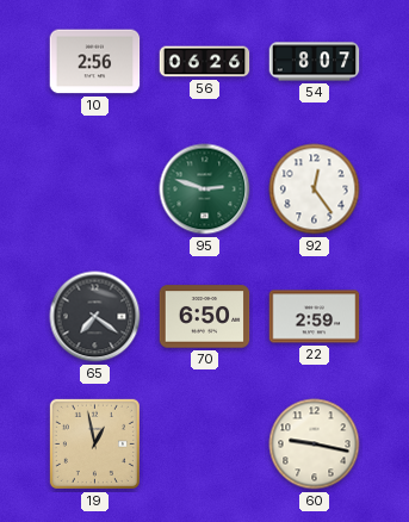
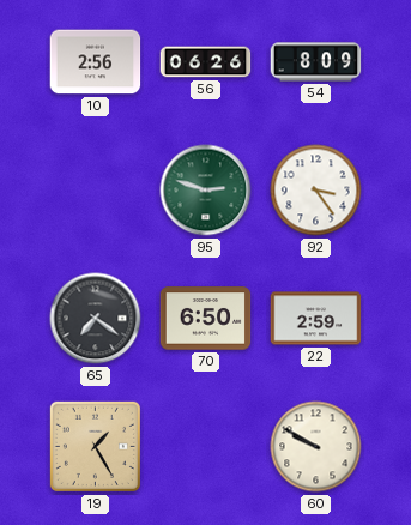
54: 8:07 -> 8:09 (316, 62)
92: 12:24 -> 3:24 (316, 191)
19: 12:58 -> 1:25 (95, 446)
60: 9:17 -> 9:50 (316, 447)
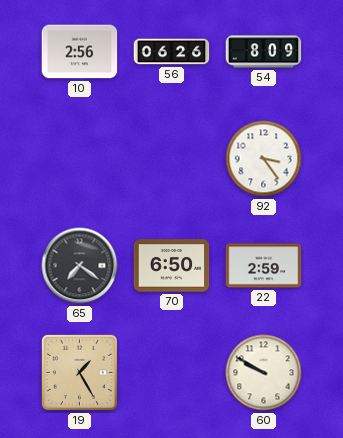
95: 2:48 -> none (206, 191)
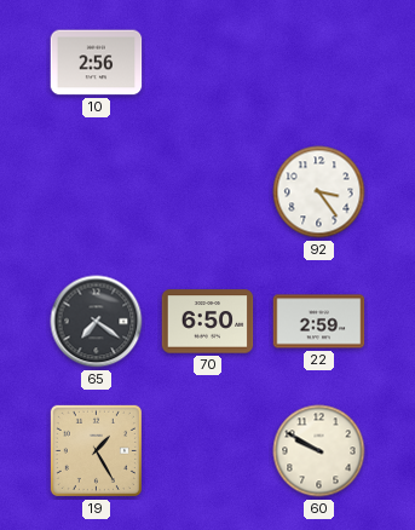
56: 06:26 -> none (172, 52)
54: 8:09 -> none (264, 52)
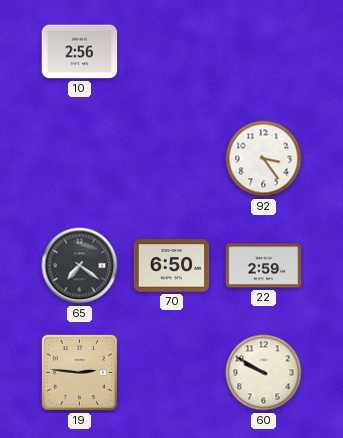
19: 1:25 -> 2:46 (79, 372)
